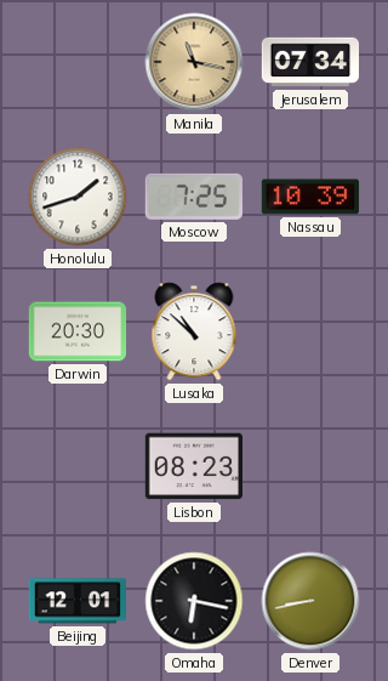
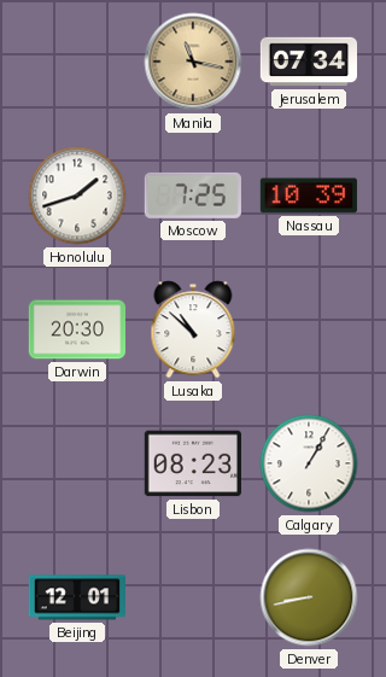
Calgary: none -> 1:05 (309, 463)
Omaha: 6:17 -> none (194, 601)
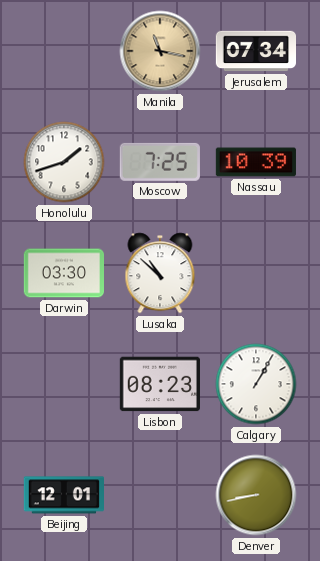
Darwin: 20:30 -> 03:30 (63, 273)
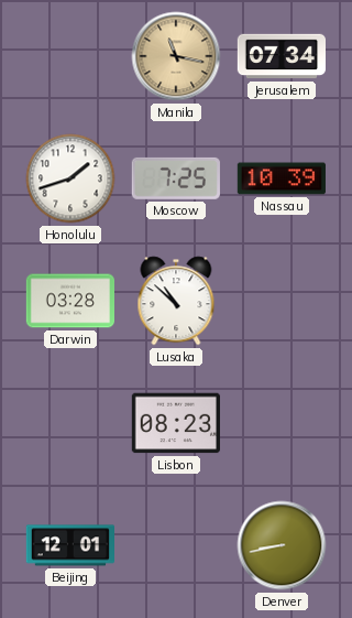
Darwin: 03:30 -> 03:28 (69, 301)
Calgary: 1:05 -> none (256, 384)
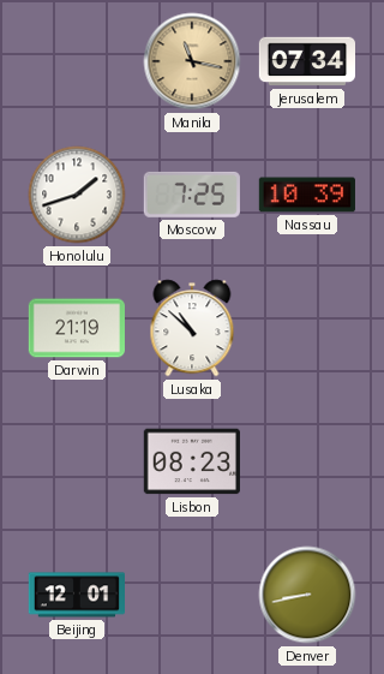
Darwin: 03:28 -> 21:19 (76, 328)
